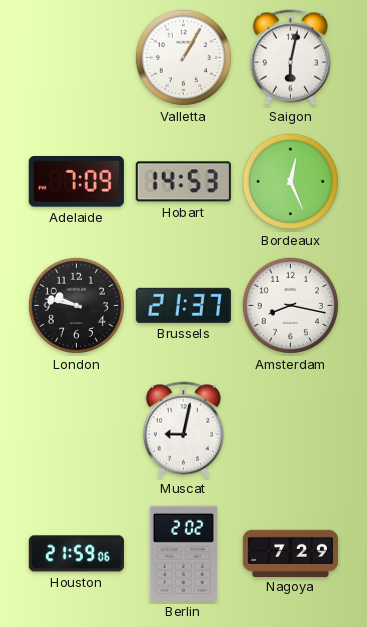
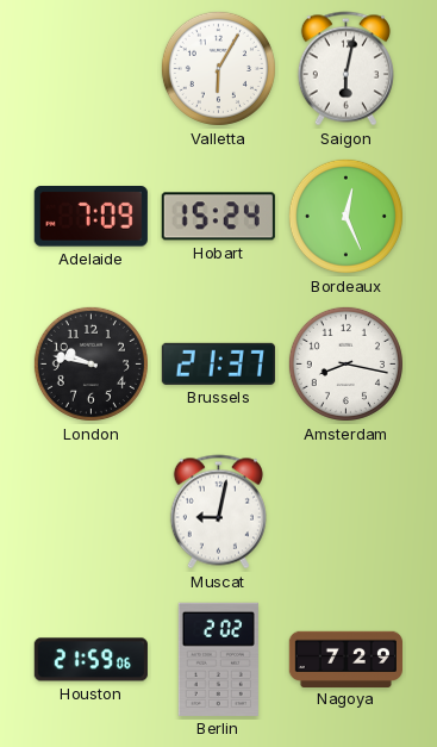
Valletta: 1:05 -> 6:05 (218, 68)
Hobart: 14:53 -> 15:24 (218, 217)
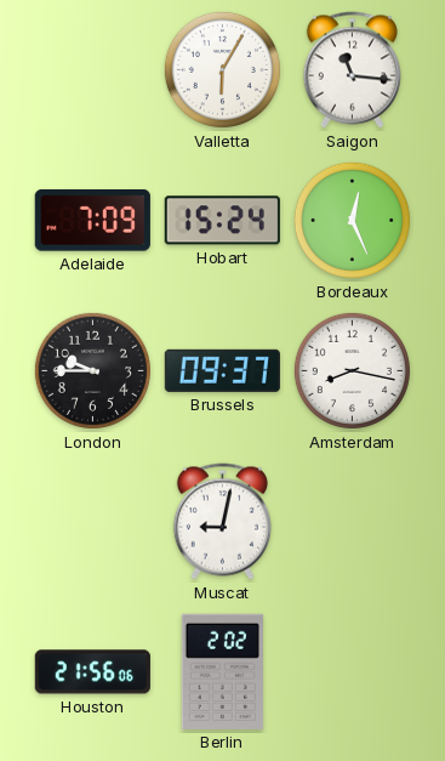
Saigon: 6:02 -> 11:16 (352, 70)
London: 9:47 -> 9:45 (92, 370)
Brussels: 21:37 -> 09:37 (222, 370)
Houston: 21:59 -> 21:56 (92, 672)
Nagoya: 7:29 -> none (345, 659)
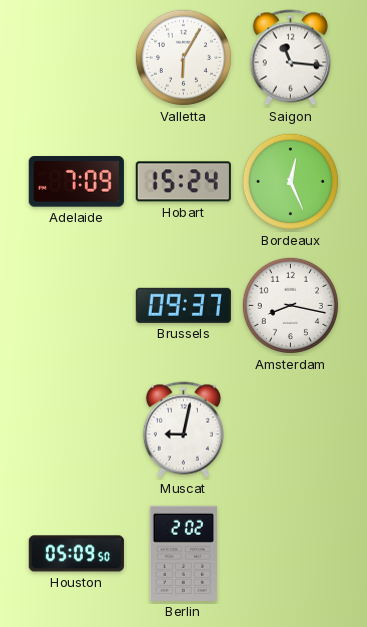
London: 9:45 -> none (92, 370)
Houston: 21:56 -> 05:09 (76, 554)
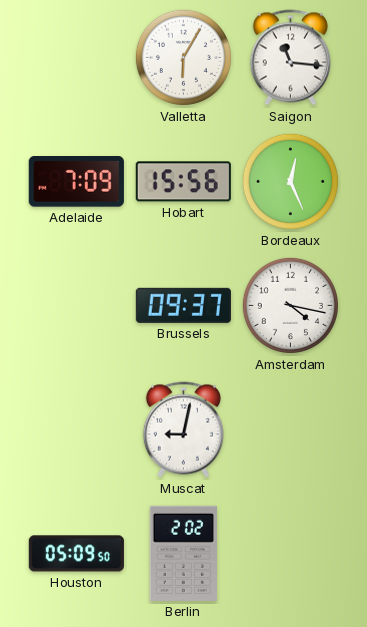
Hobart: 15:24 -> 15:56 (183, 182)
Amsterdam: 8:17 -> 4:17 (290, 305)
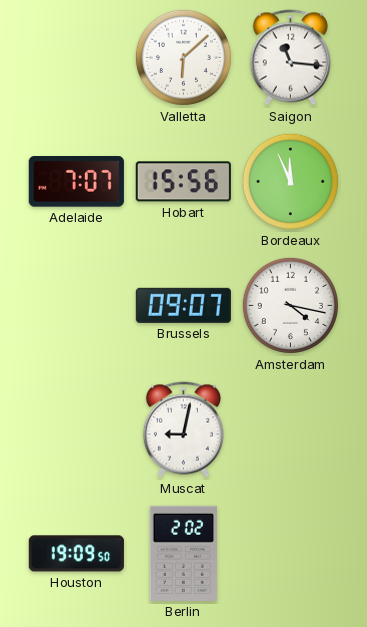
Valletta: 6:05 -> 6:08 (183, 57)
Adelaide: 7:09 -> 7:07 (76, 182)
Bordeaux: 12:26 -> 11:56 (290, 181)
Brussels: 09:37 -> 09:07 (183, 305)
Houston: 05:09 -> 19:09 (76, 554)
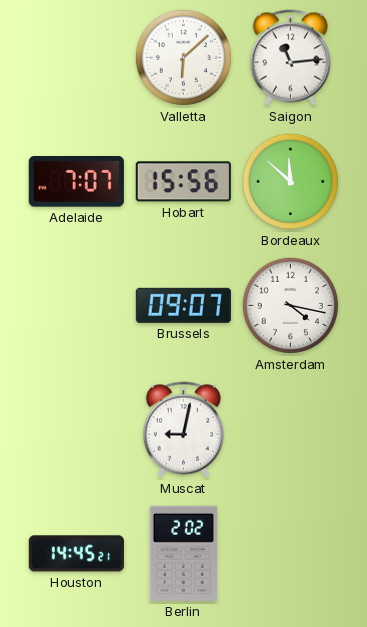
Saigon: 11:16 -> 11:14 (290, 58)
Bordeaux: 11:56 -> 11:52 (290, 181)
Houston: 19:09 -> 14:45 (76, 554)
